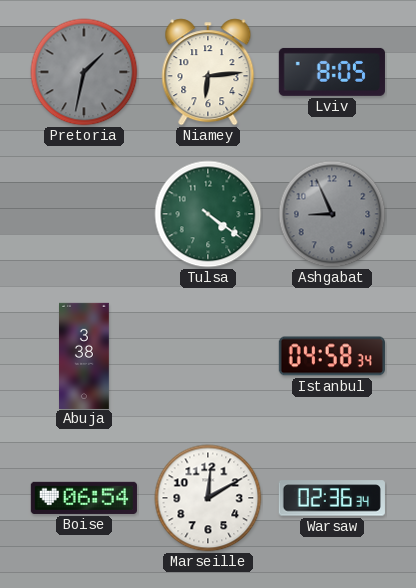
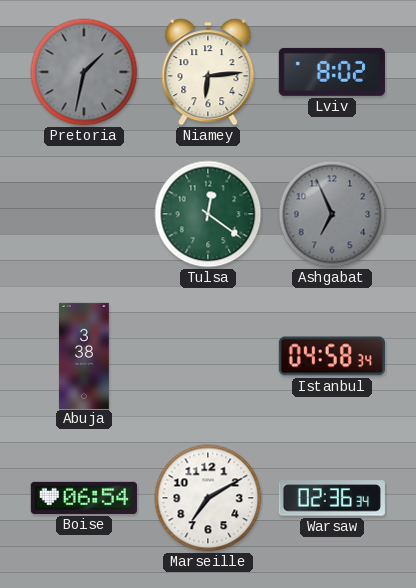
Lviv: 8:05 -> 8:02 (332, 72)
Tulsa: 4:21 -> 12:21 (208, 214)
Ashgabat: 8:56 -> 6:56 (332, 214)
Marseille: 12:10 -> 7:10 (208, 498)
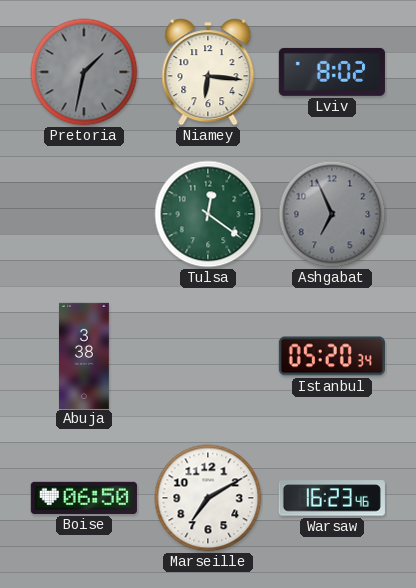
Niamey: 6:14 -> 6:16 (208, 72)
Istanbul: 04:58 -> 05:20 (332, 356)
Boise: 06:54 -> 06:50 (84, 498)
Warsaw: 02:36 -> 16:23 (332, 498)
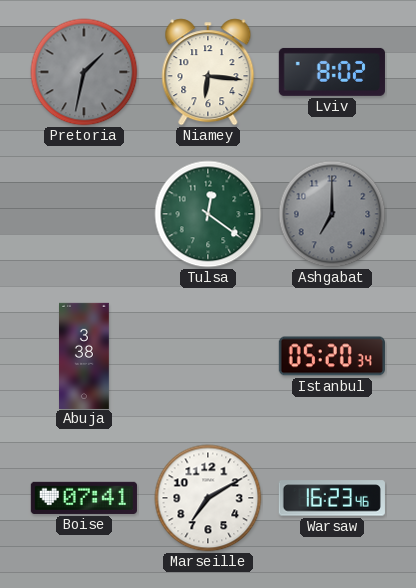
Ashgabat: 6:56 -> 7:00 (332, 214)
Boise: 06:50 -> 07:41 (84, 498)
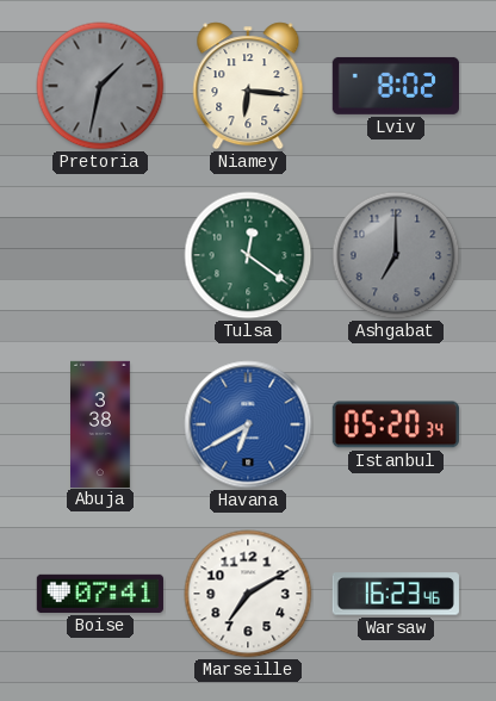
Havana: none -> 6:40 (248, 424)
